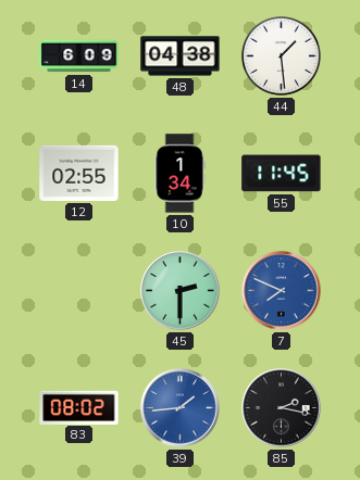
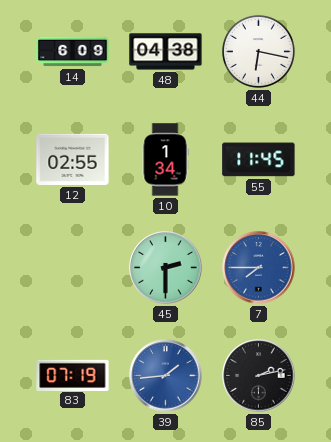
44: 1:29 -> 6:17 (258, 51)
7: 7:49 -> 7:45 (259, 268)
83: 08:02 -> 07:19 (73, 375)
85: 2:17 -> 2:13 (259, 376)
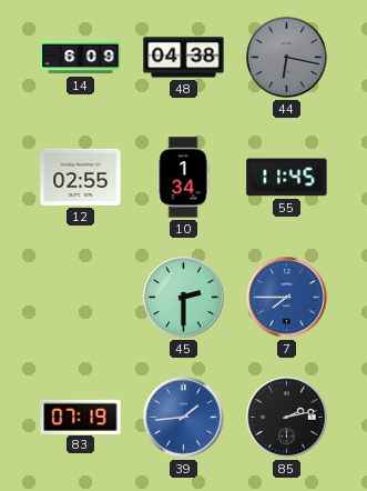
44 dial: white -> grey (286, 57)
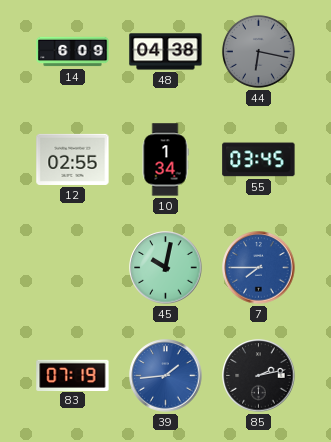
55: 11:45 -> 03:45 (259, 160)
45: 2:30 -> 10:02 (166, 268)
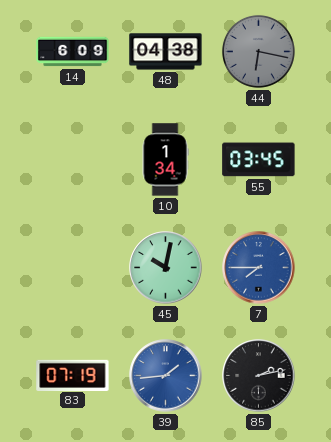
12: 02:55 -> none (73, 159)
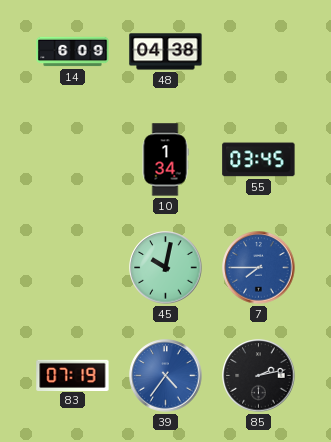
44: 6:17 -> none (258, 51)
39: 1:44 -> 4:36 (166, 376)
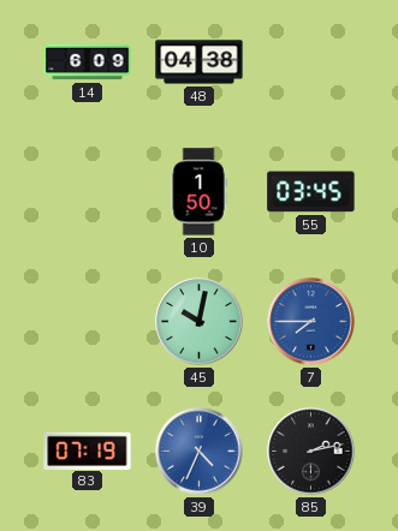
10: 1:34 -> 1:50 (198, 192)
39: 4:36 -> 4:34 (200, 452)
